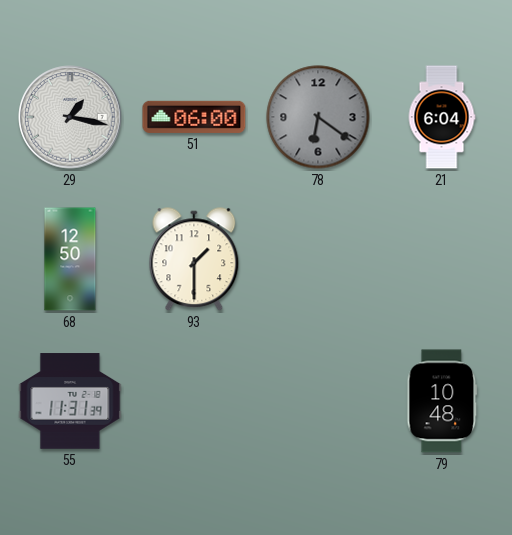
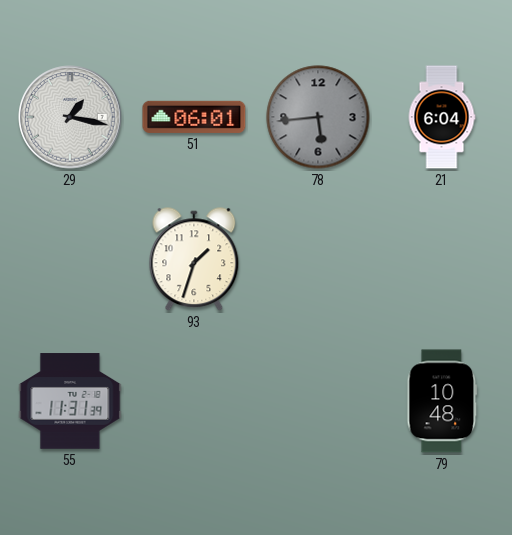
51: 06:00 -> 06:01 (194, 117)
78: 6:21 -> 5:44 (318, 117)
68: 12:50 -> none (70, 259)
93: 1:30 -> 1:33 (194, 260)
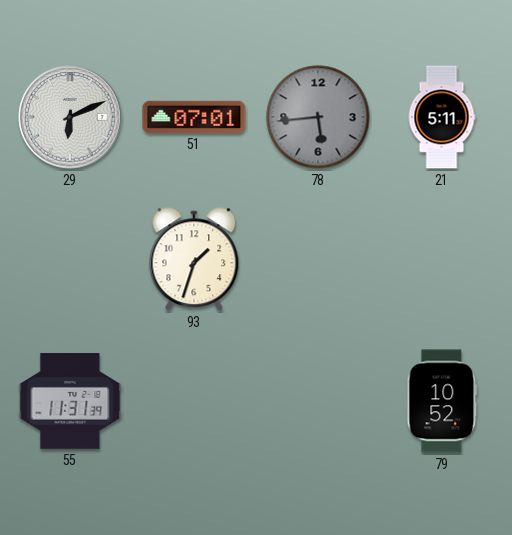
29: 1:17 -> 6:11 (70, 117)
51: 06:01 -> 07:01 (194, 117)
21: 6:04 -> 5:11 (442, 117)
79: 10:48 -> 10:52 (442, 401)
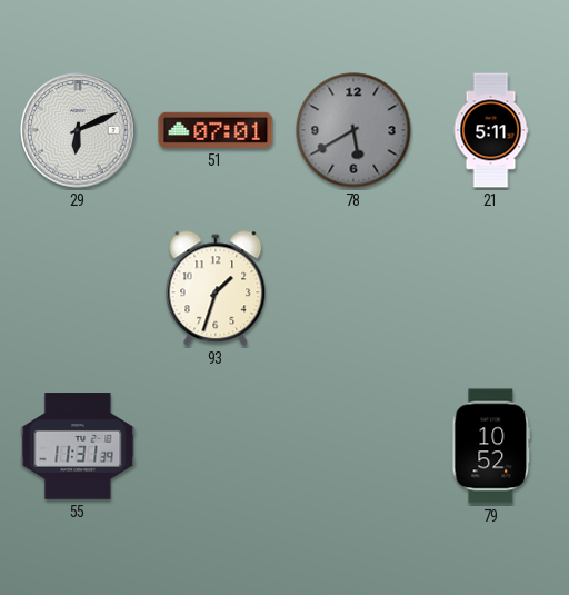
78: 5:44 -> 5:40 (353, 130)
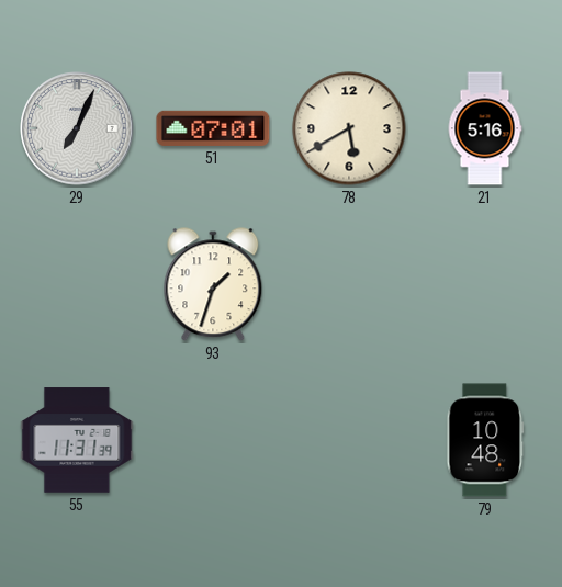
29: 6:11 -> 7:04 (77, 128)
78 dial: grey -> cream (349, 128)
21: 5:11 -> 5:16 (485, 128)
79: 10:52 -> 10:48 (485, 440)
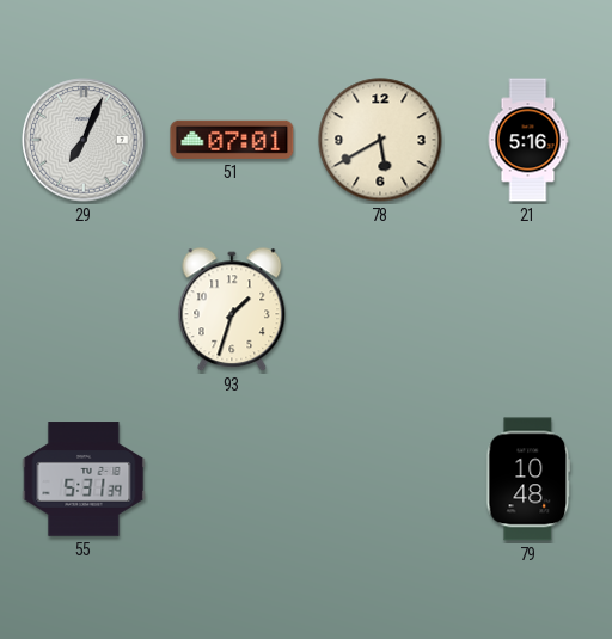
55: 11:31 -> 5:31 (84, 479)
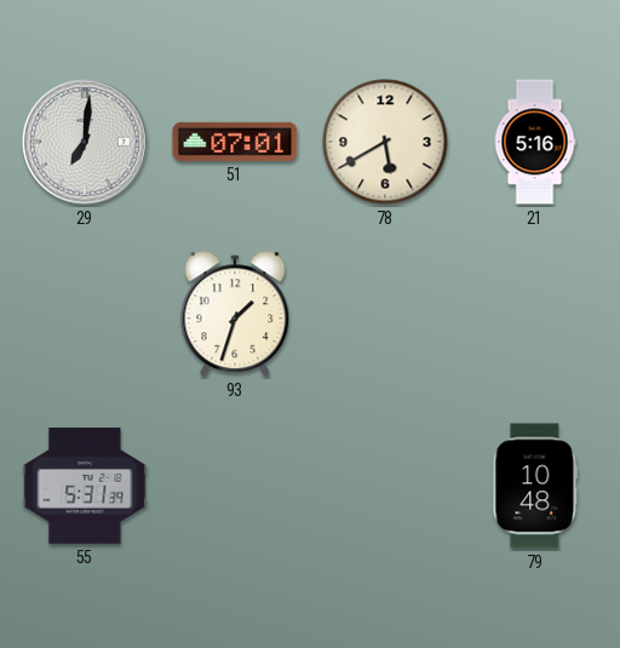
29: 7:04 -> 7:01 (85, 142)
